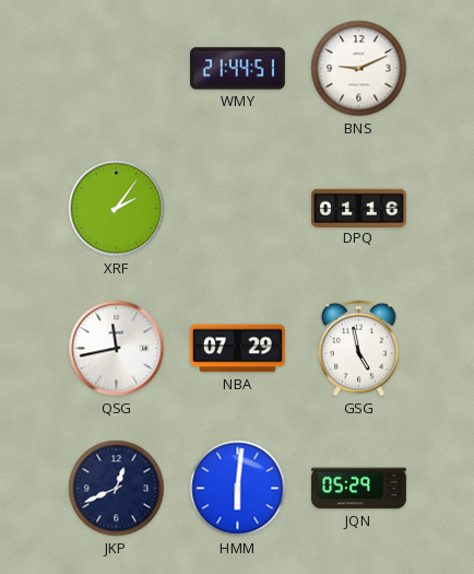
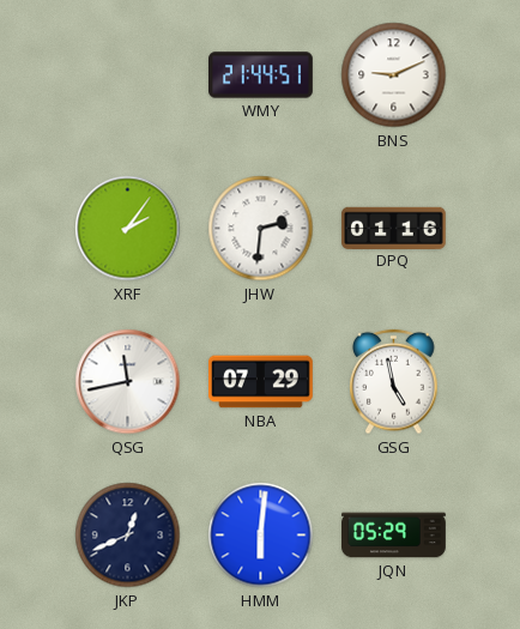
JHW: none -> 2:31 (261, 229)
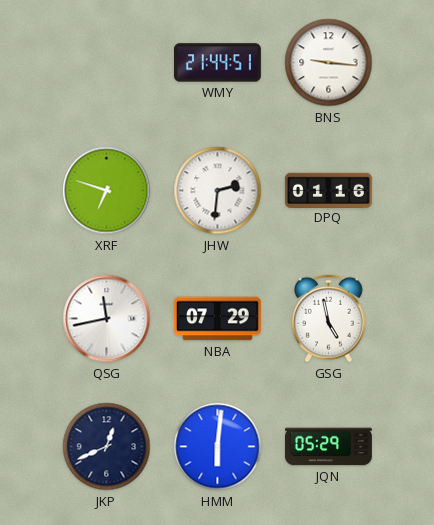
BNS: 9:11 -> 9:16 (329, 63)
XRF: 2:06 -> 6:48 (107, 191)
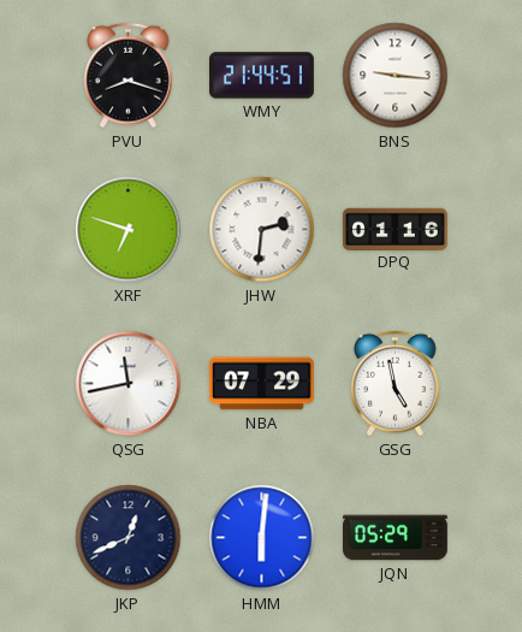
PVU: none -> 8:18 (129, 76)
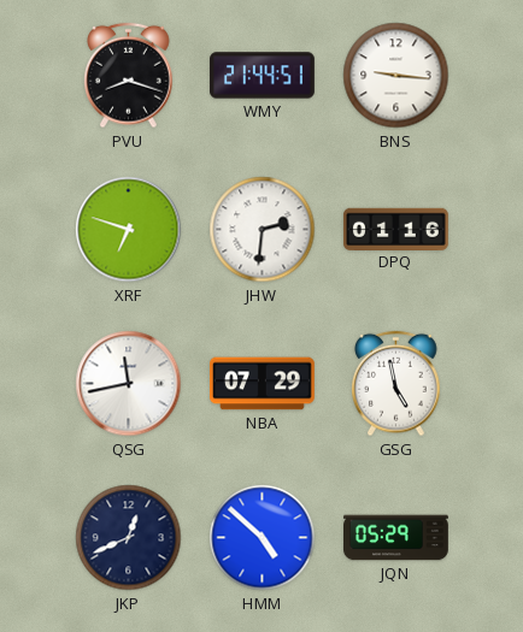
HMM: 6:01 -> 4:52 (263, 538)
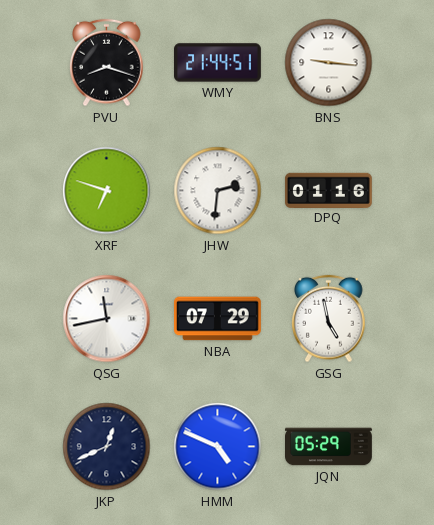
HMM: 4:52 -> 4:49 (218, 447)
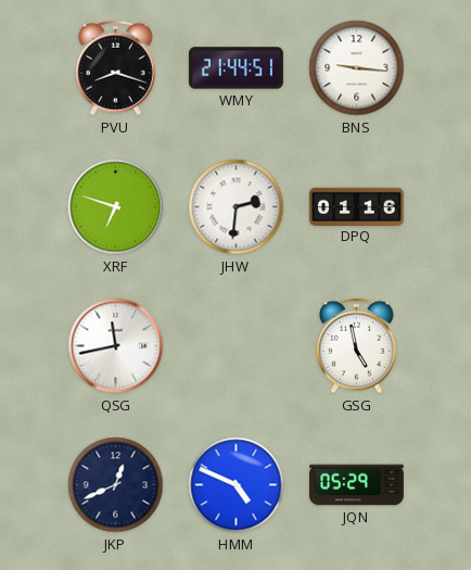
NBA: 07:29 -> none (218, 319)
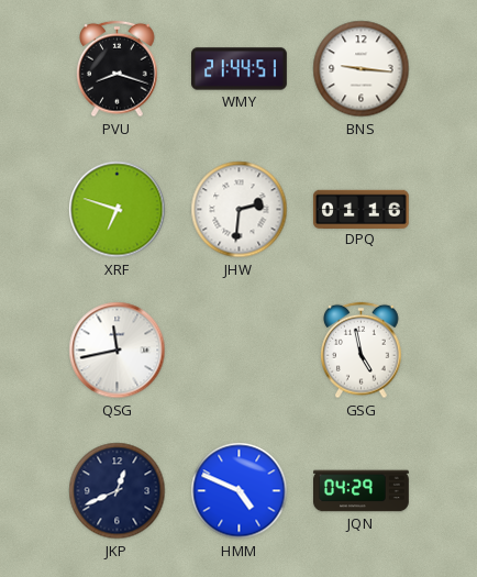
JQN: 05:29 -> 04:29 (362, 491)
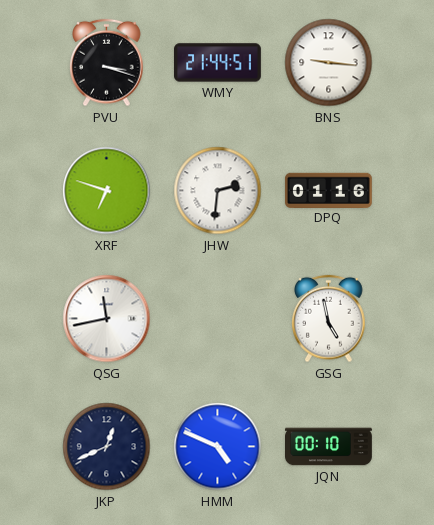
PVU: 8:18 -> 3:18 (107, 63)
JQN: 04:29 -> 00:10 (329, 447)
